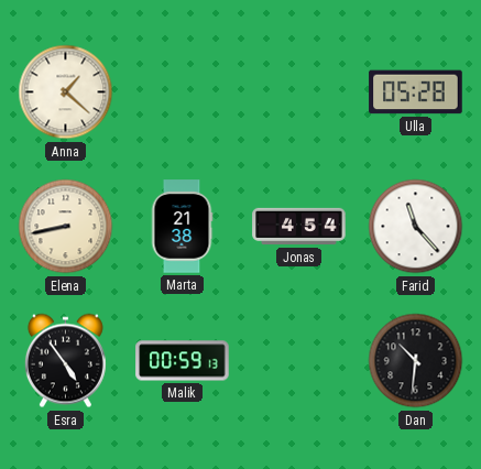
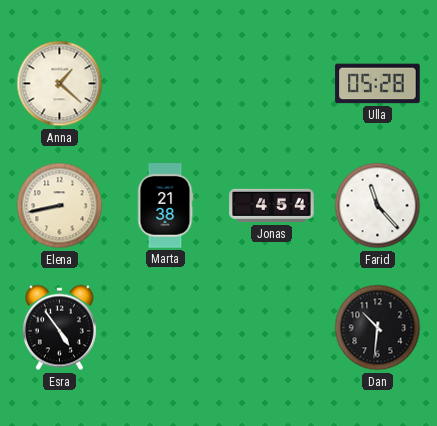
Malik: 00:59 -> none (183, 361)
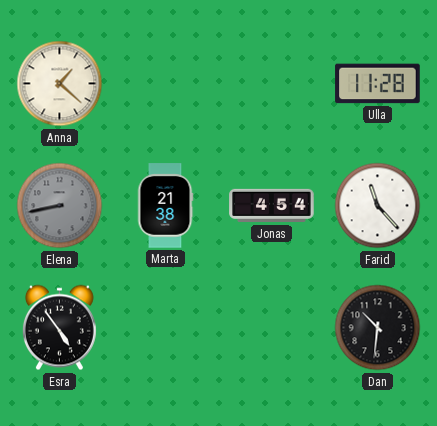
Ulla: 05:28 -> 11:28 (378, 84)
Elena dial: cream -> grey (60, 206)
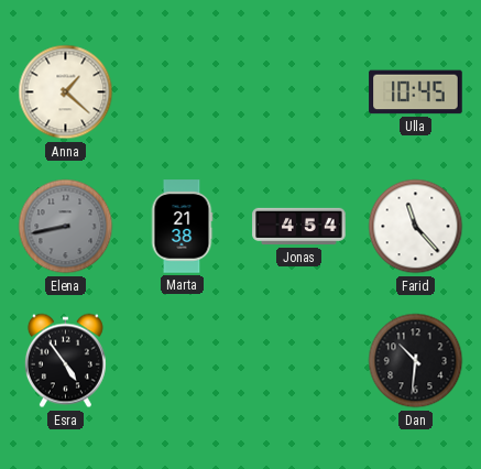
Ulla: 11:28 -> 10:45 (416, 92)
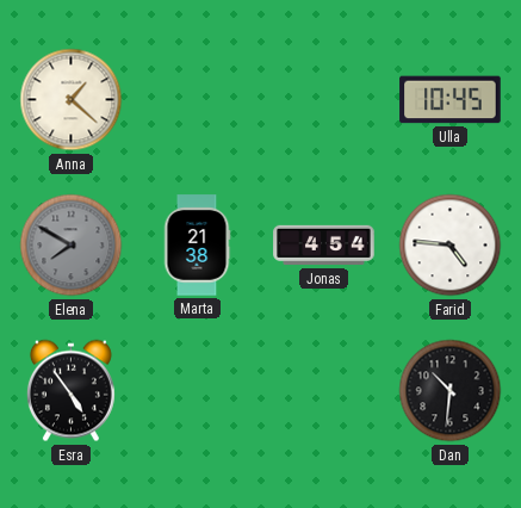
Elena: 8:43 -> 7:50 (72, 246)
Farid: 11:23 -> 4:46 (451, 246)
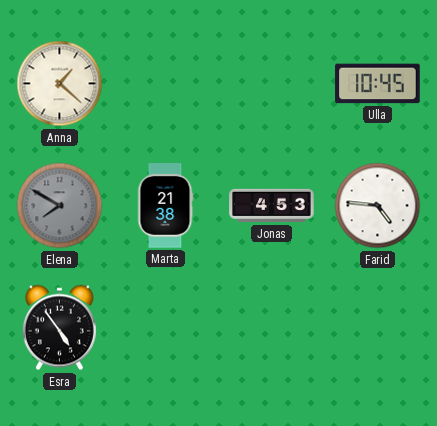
Jonas: 4:54 -> 4:53 (272, 206)
Dan: 10:31 -> none (451, 391)
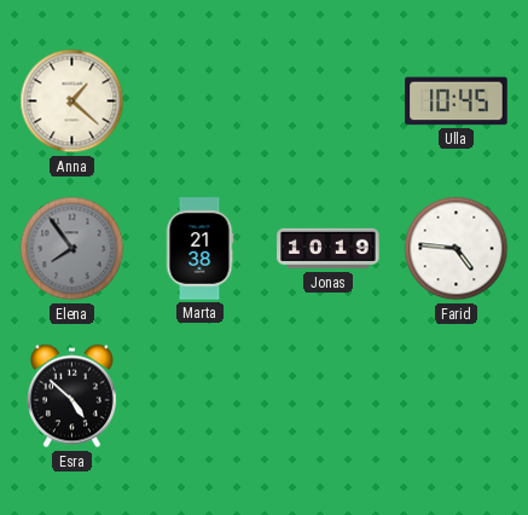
Elena: 7:50 -> 7:54 (72, 249)
Jonas: 4:53 -> 10:19 (329, 249)
Esra: 4:54 -> 4:52 (71, 397)
